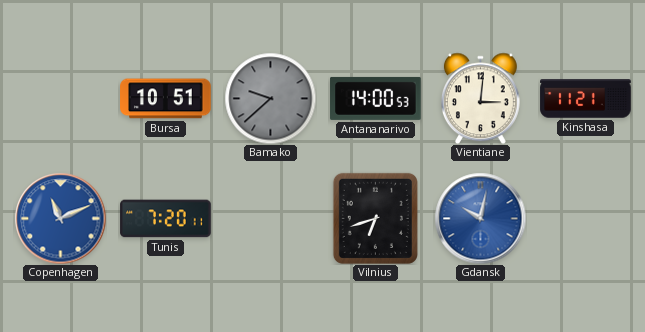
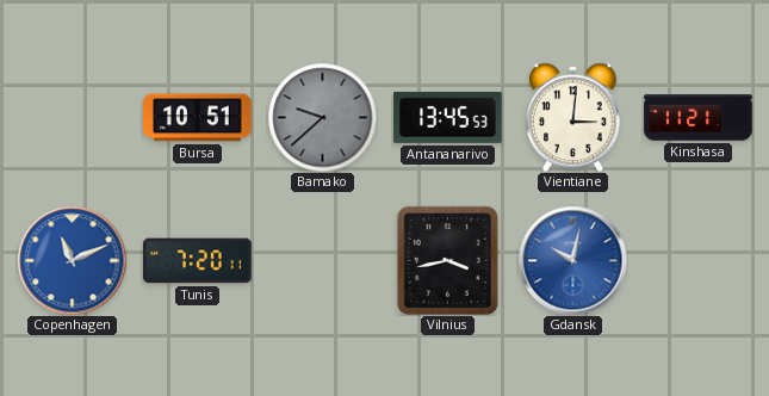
Antananarivo: 14:00 -> 13:45 (448, 117)
Vilnius: 6:42 -> 3:43 (447, 260)
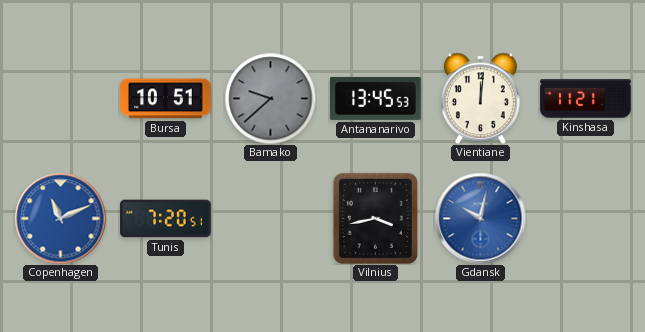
Vientiane: 3:01 -> 12:01 (480, 98)
Tunis: 7:20:11 -> 7:20:51 (166, 219)
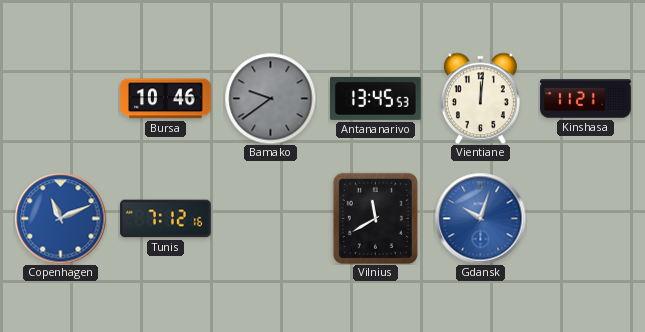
Bursa: 10:51 -> 10:46 (166, 99)
Bamako: 9:38 -> 9:39 (270, 98)
Tunis: 7:20 -> 7:12 (166, 219)
Vilnius: 3:43 -> 11:40 (375, 218)
Gdansk: 10:02 -> 10:03 (480, 218)
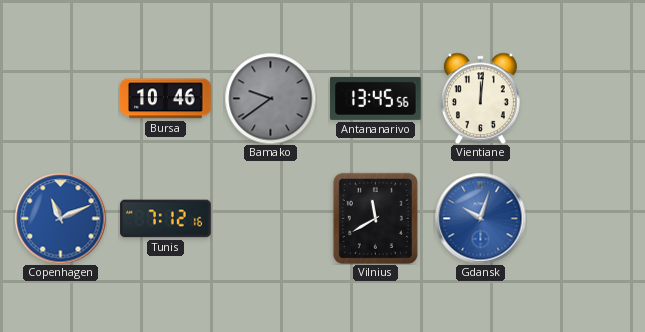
Antananarivo: 13:45:53 -> 13:45:56 (376, 98)
Kinshasa: 11:21 -> none (586, 99)
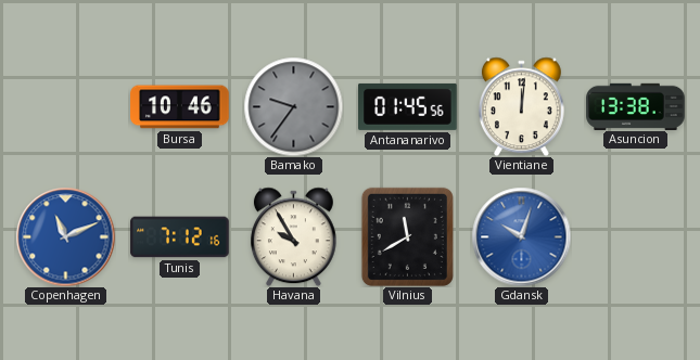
Bamako: 9:39 -> 9:36 (293, 106)
Antananarivo: 13:45 -> 01:45 (408, 106)
Asuncion: none -> 13:38 (636, 106)
Havana: none -> 9:55 (293, 236)
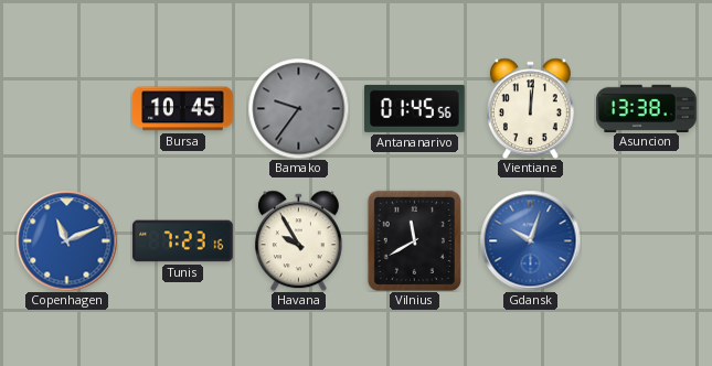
Bursa: 10:46 -> 10:45 (183, 109)
Tunis: 7:12 -> 7:23 (183, 241)
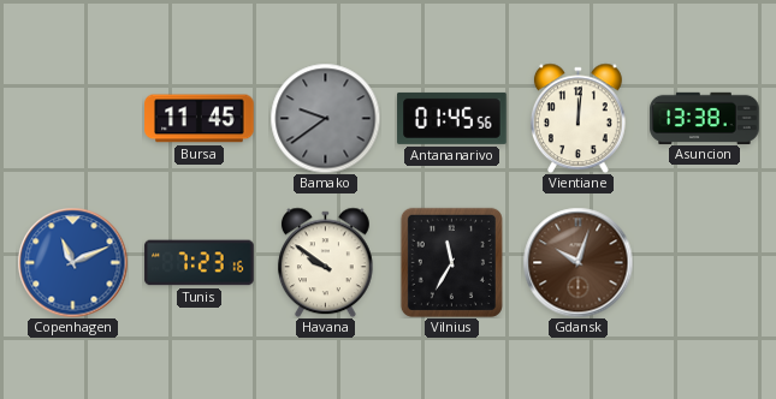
Bursa: 10:45 -> 11:45 (200, 119)
Bamako: 9:36 -> 9:39 (325, 118)
Havana: 9:55 -> 9:51 (325, 262)
Vilnius: 11:40 -> 11:35 (451, 262)
Gdansk dial: blue -> brown (577, 262)
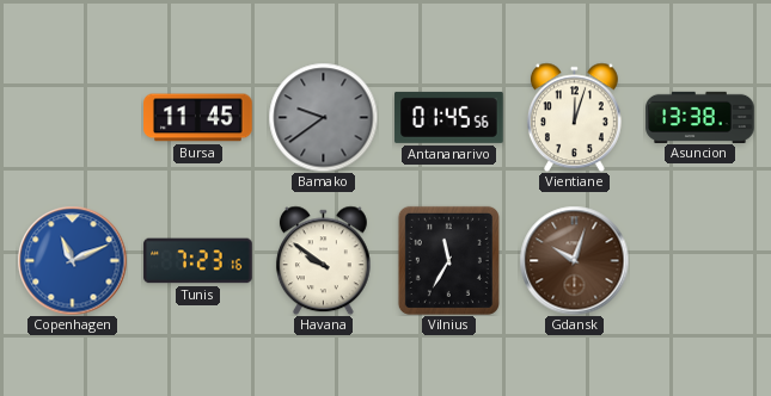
Vientiane: 12:01 -> 12:03 (574, 117)
